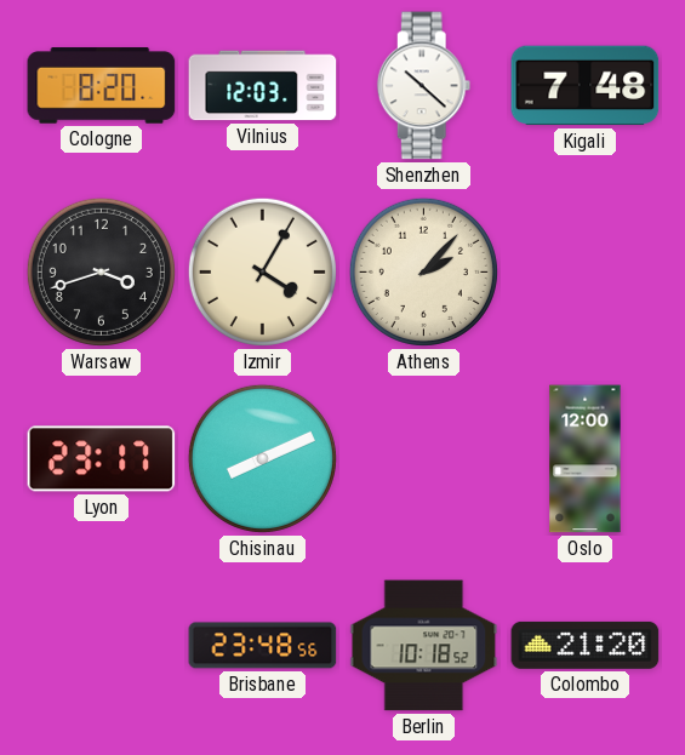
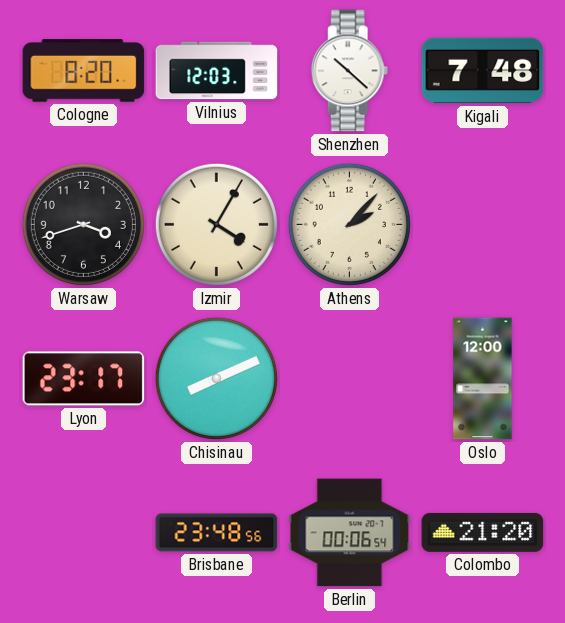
Berlin: 10:18 -> 00:06 (350, 533)
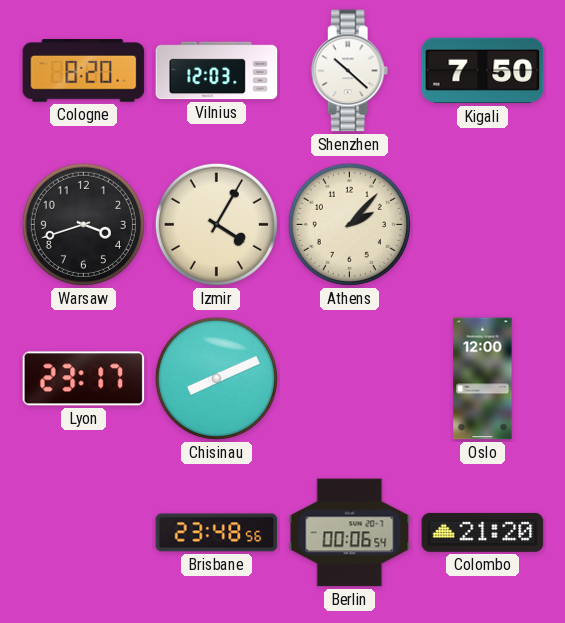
Kigali: 7:48 -> 7:50 (483, 71)
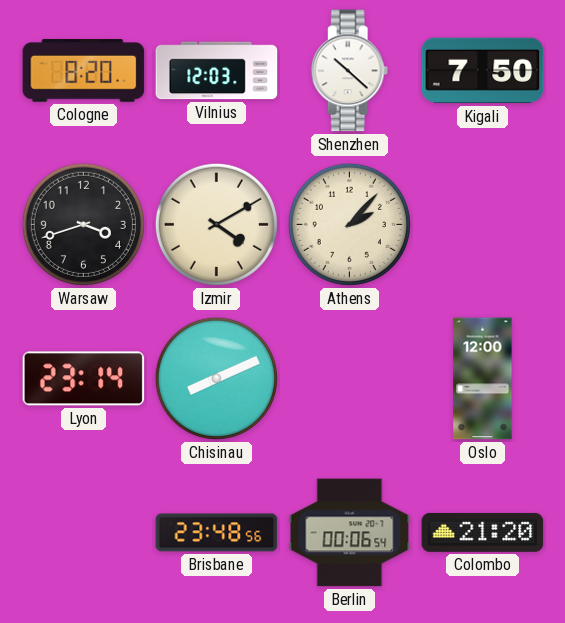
Izmir: 4:05 -> 4:10 (216, 224)
Lyon: 23:17 -> 23:14 (84, 379)
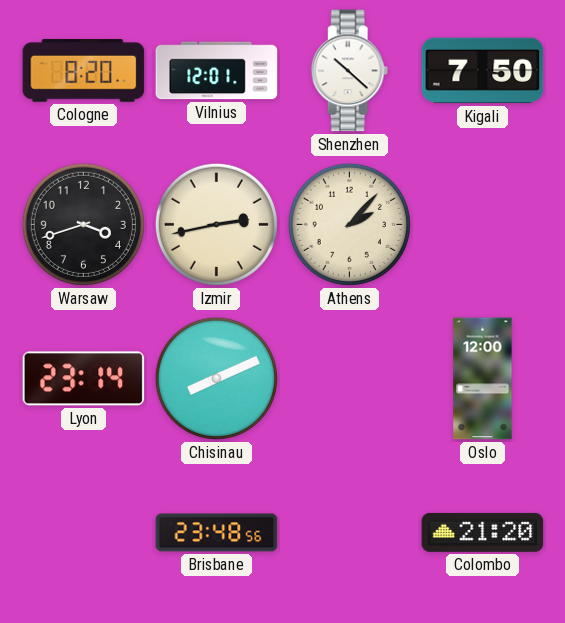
Vilnius: 12:03 -> 12:01 (217, 71)
Izmir: 4:10 -> 2:43 (216, 224)
Berlin: 00:06 -> none (350, 533)
